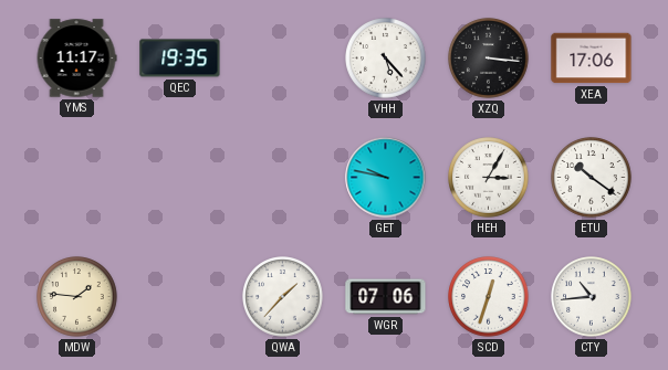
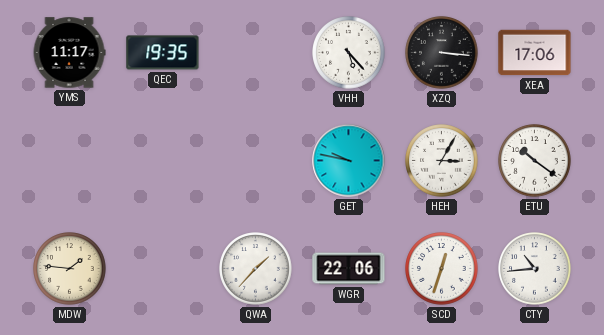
WGR: 07:06 -> 22:06 (349, 269)
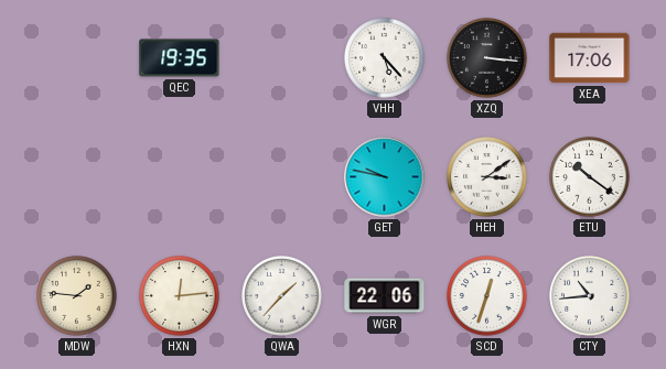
YMS: 11:17 -> none (69, 53)
HEH: 3:05 -> 3:09 (487, 177)
HXN: none -> 12:14 (180, 296)
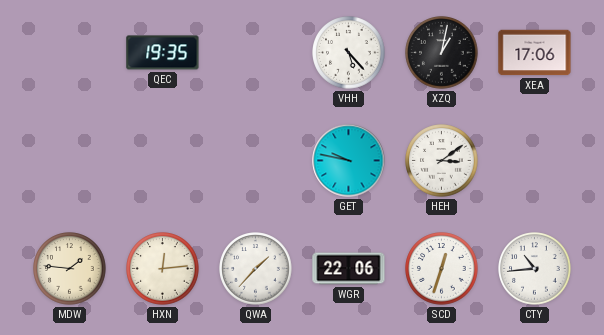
XZQ: 3:16 -> 1:02 (442, 53)
ETU: 10:21 -> none (590, 177)
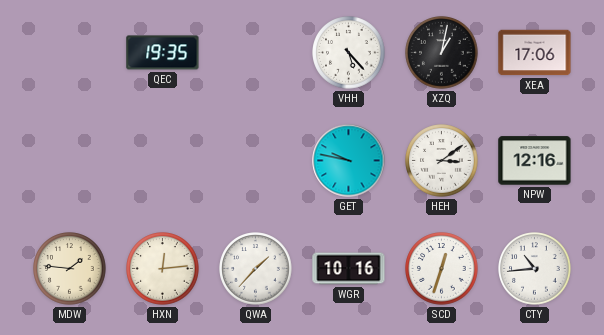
NPW: none -> 12:16 (535, 161)
WGR: 22:06 -> 10:16 (349, 269)
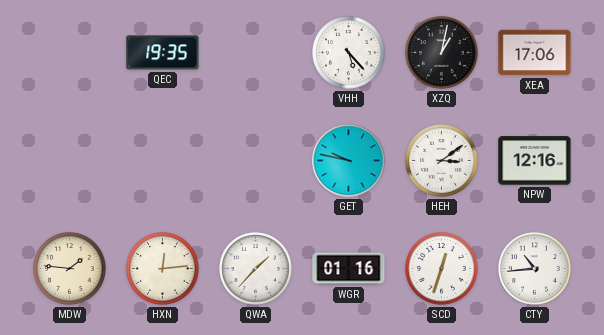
WGR: 10:16 -> 01:16 (349, 269)
